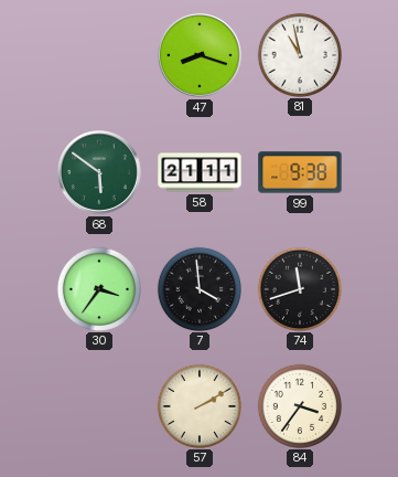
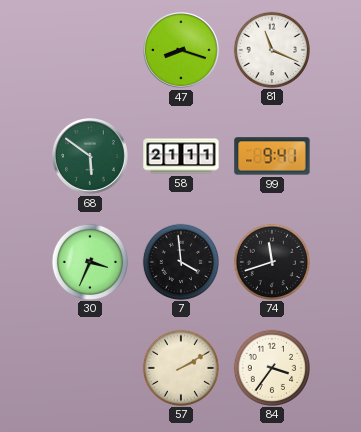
81: 10:58 -> 11:19 (271, 49)
99: 9:38 -> 9:41 (272, 156)
30: 3:36 -> 3:34 (89, 261)
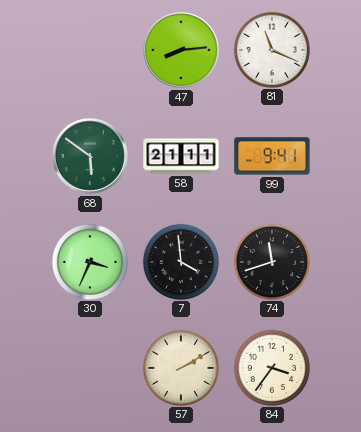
47: 8:18 -> 8:14 (182, 51)
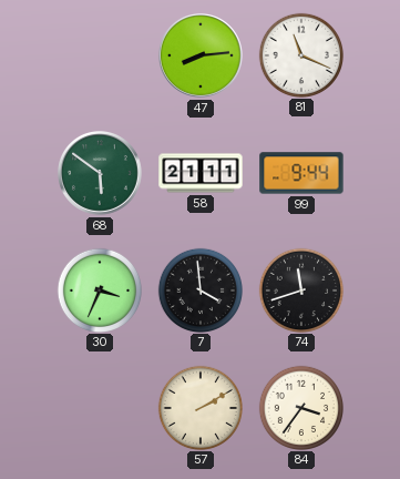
99: 9:41 -> 9:44 (301, 173)
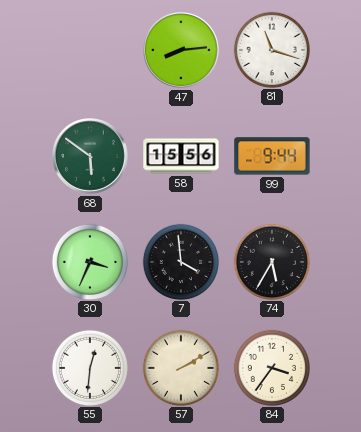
81: 11:19 -> 11:18 (271, 49)
58: 21:11 -> 15:56 (181, 156)
74: 11:42 -> 5:35 (271, 261)
55: none -> 12:31 (89, 367)
